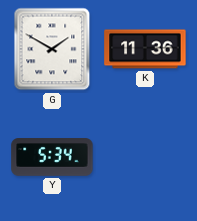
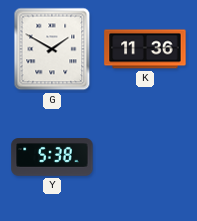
Y: 5:34 -> 5:38 (52, 157)
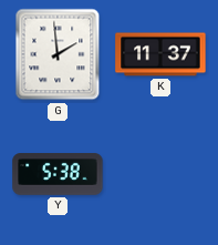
G: 1:50 -> 1:59 (58, 54)
K: 11:36 -> 11:37 (160, 54)
